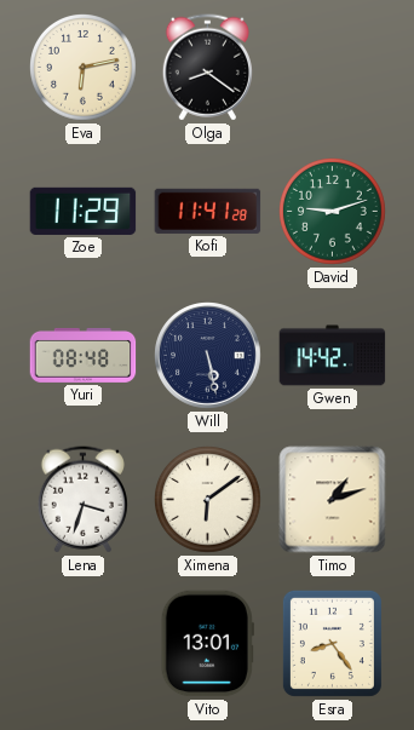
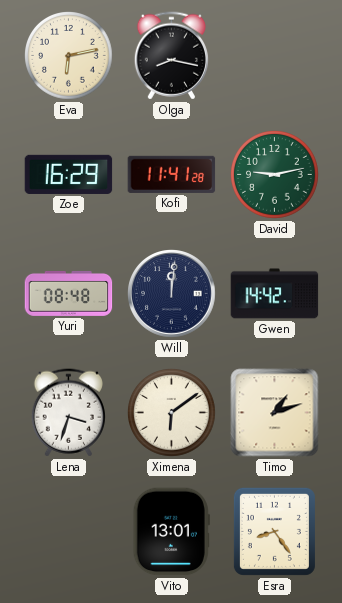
Olga: 8:21 -> 8:17 (171, 56)
Zoe: 11:29 -> 16:29 (69, 174)
David: 9:12 -> 9:13 (275, 175)
Will: 5:28 -> 12:01 (172, 294)
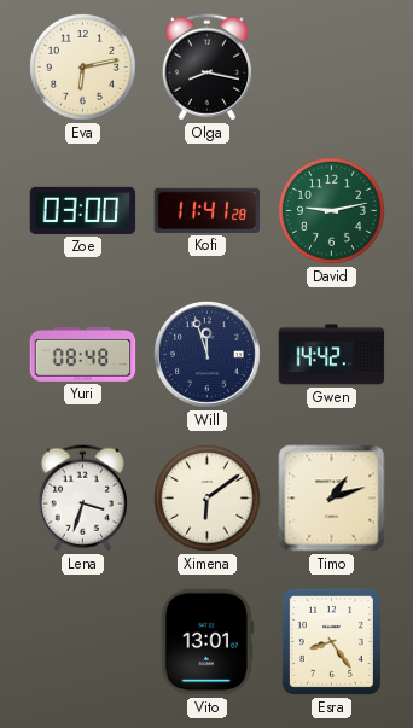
Zoe: 16:29 -> 03:00 (83, 210)
Will: 12:01 -> 11:57 (208, 355)
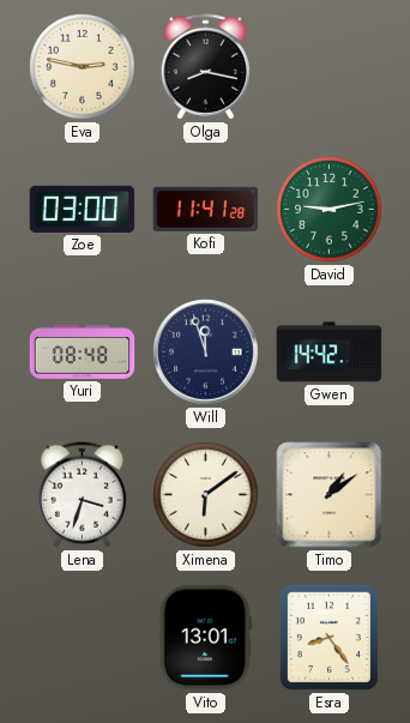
Eva: 6:13 -> 2:47 (83, 67)
Timo: 1:12 -> 1:09 (330, 495)
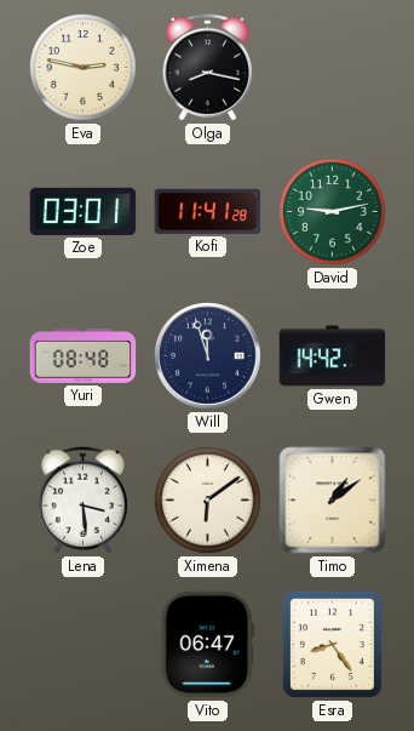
Zoe: 03:00 -> 03:01 (84, 211)
Lena: 3:33 -> 3:29 (82, 501)
Vito: 13:01 -> 06:47 (207, 645)
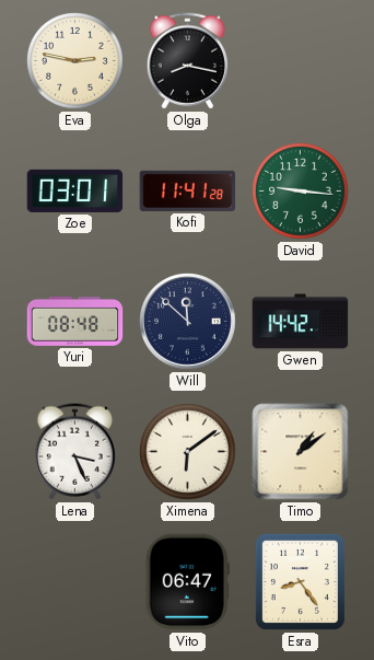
David: 9:13 -> 9:16 (301, 192)
Will: 11:57 -> 11:52 (188, 322)
Lena: 3:29 -> 3:26 (74, 452)
